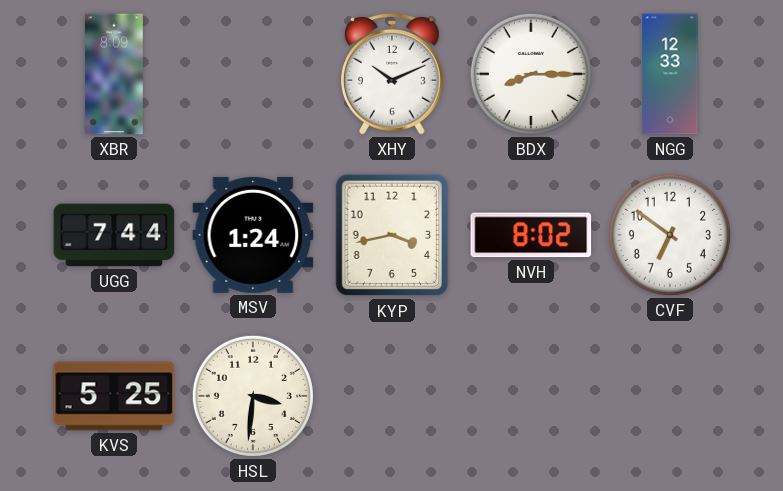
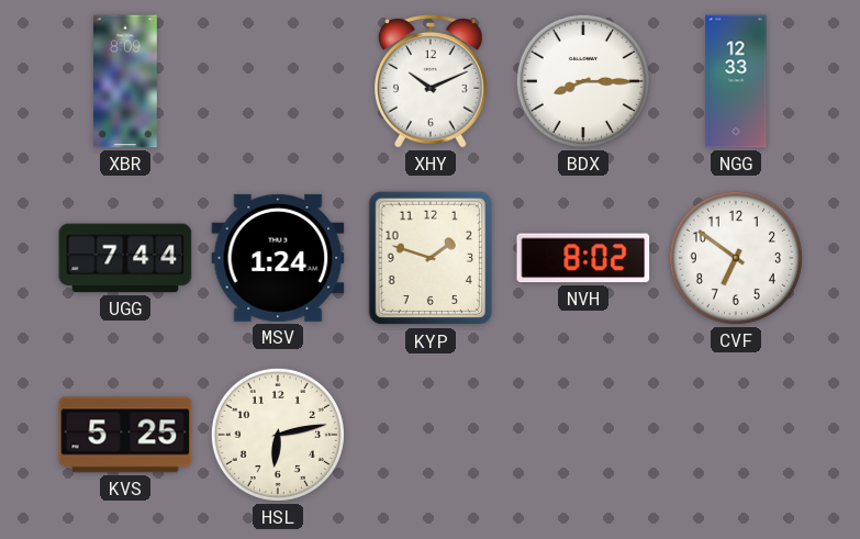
KYP: 3:43 -> 1:48 (429, 258)
HSL: 3:31 -> 6:13 (278, 435)
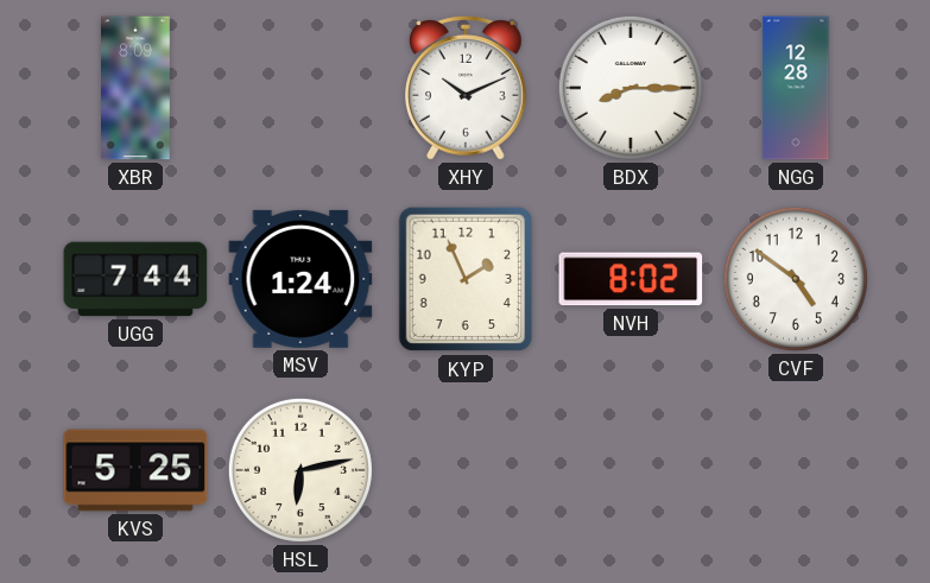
NGG: 12:33 -> 12:28 (796, 88)
KYP: 1:48 -> 1:56 (464, 279)
CVF: 6:51 -> 4:51 (796, 279)
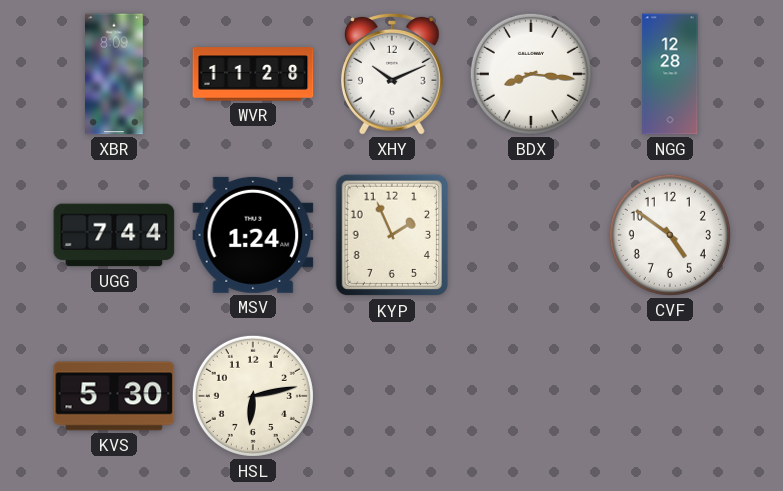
WVR: none -> 11:28 (253, 74)
BDX: 8:15 -> 8:16 (531, 74)
NVH: 8:02 -> none (631, 279)
KVS: 5:25 -> 5:30 (114, 396)
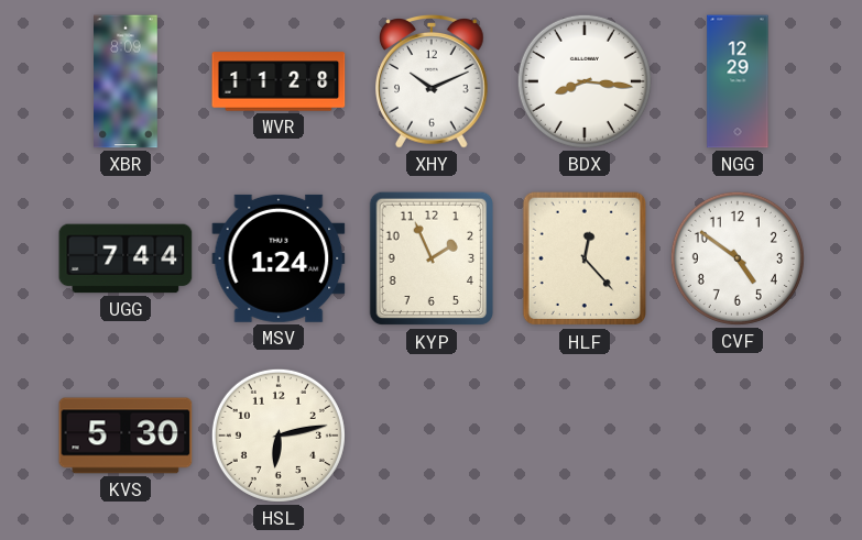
NGG: 12:28 -> 12:29 (738, 81)
HLF: none -> 12:23 (583, 258)
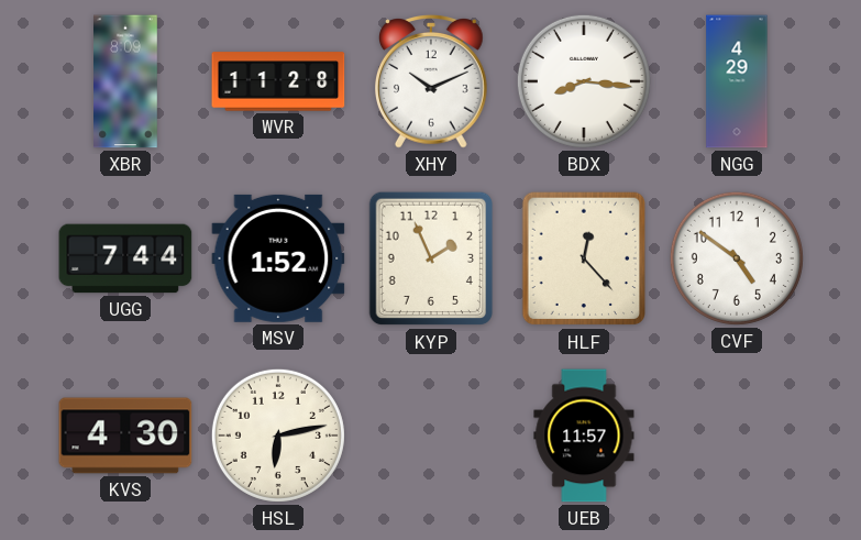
NGG: 12:29 -> 4:29 (737, 81)
MSV: 1:24 -> 1:52 (278, 258)
KVS: 5:30 -> 4:30 (125, 436)
UEB: none -> 11:57 (584, 436)
